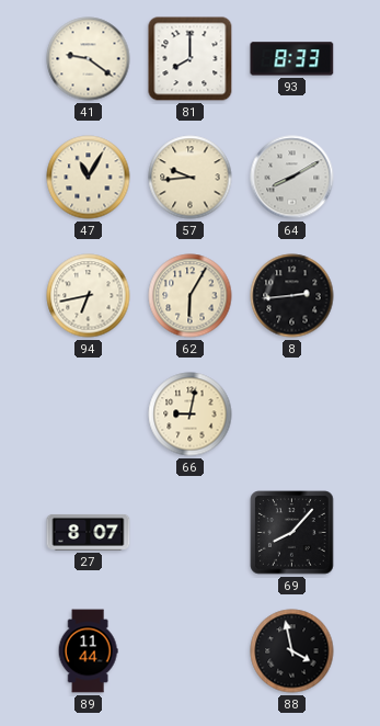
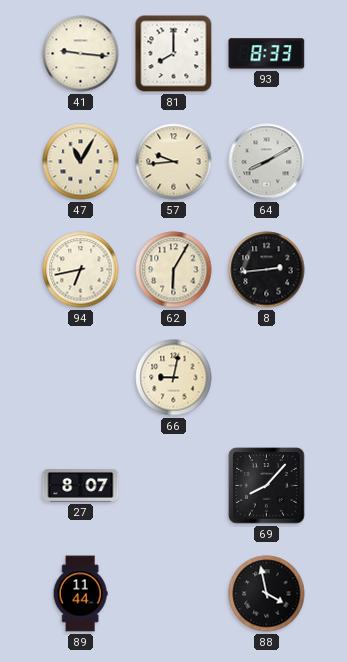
41: 9:21 -> 9:16 (81, 54)
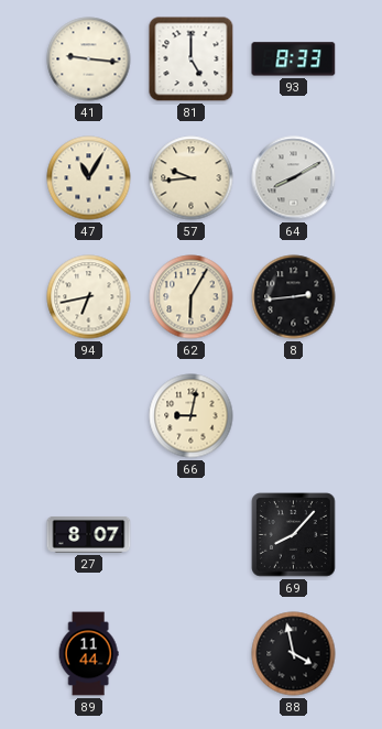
81: 8:00 -> 5:00 (192, 59)
